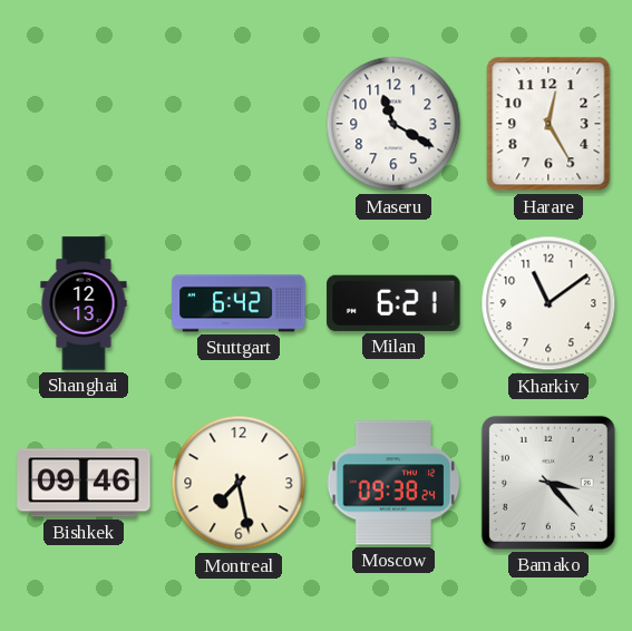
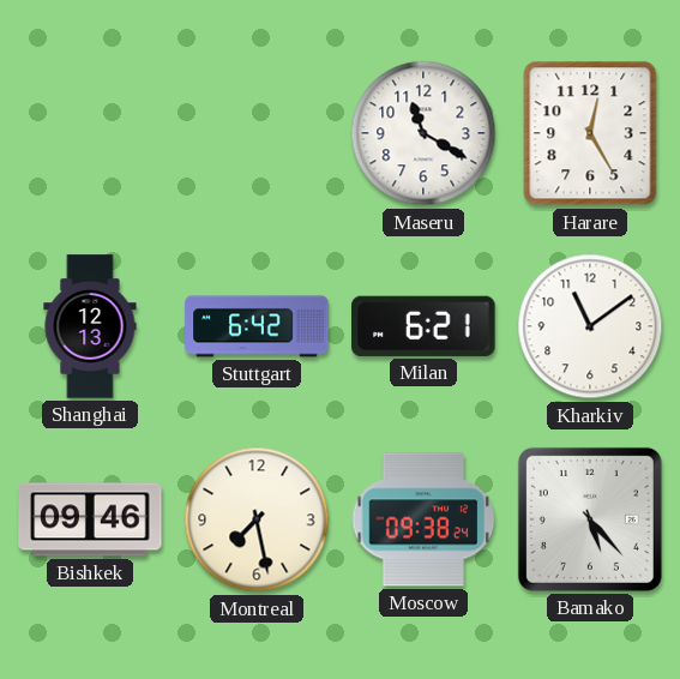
Bamako: 3:23 -> 5:23 (590, 519)
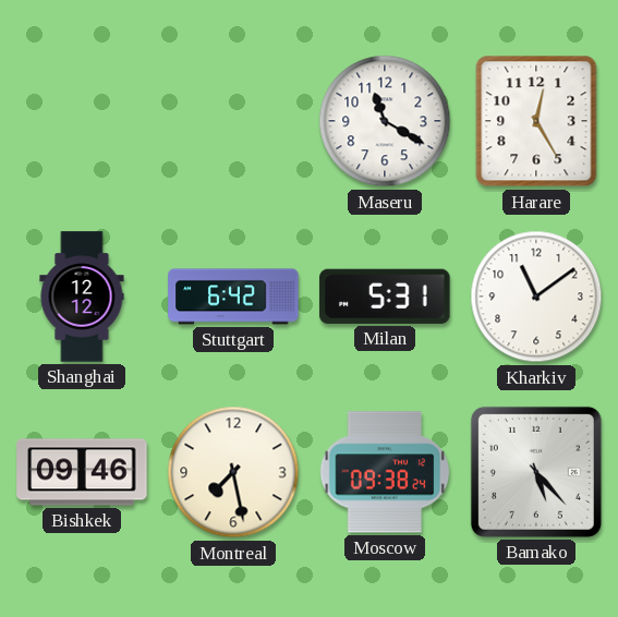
Shanghai: 12:13 -> 12:12 (82, 297)
Milan: 6:21 -> 5:31 (385, 297)
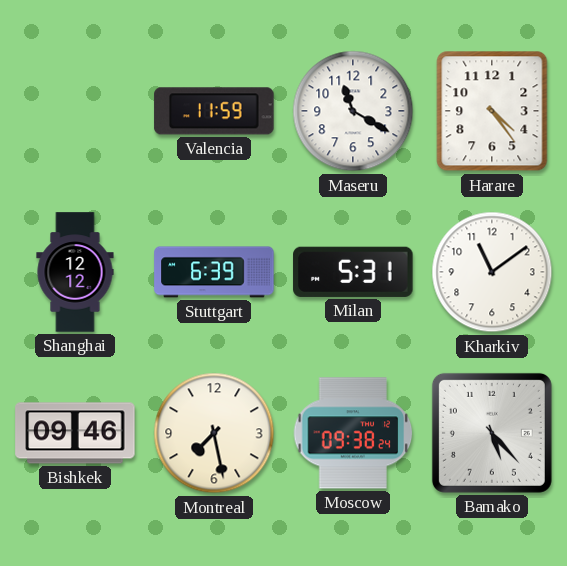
Valencia: none -> 11:59 (214, 111)
Harare: 12:25 -> 4:24 (492, 111)
Stuttgart: 6:42 -> 6:39 (214, 272)
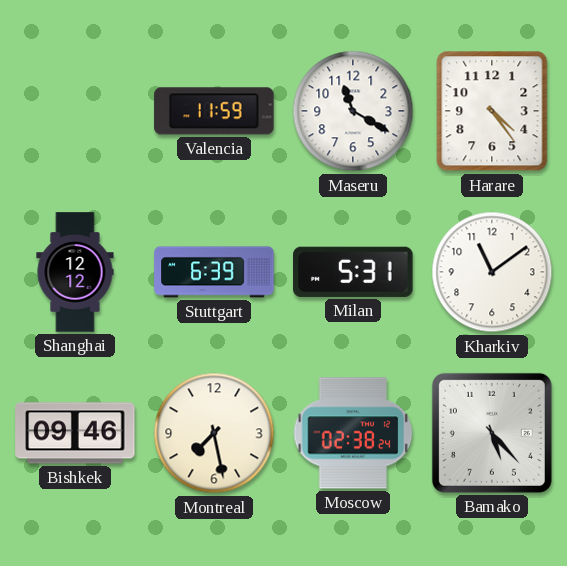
Moscow: 09:38 -> 02:38 (353, 433)
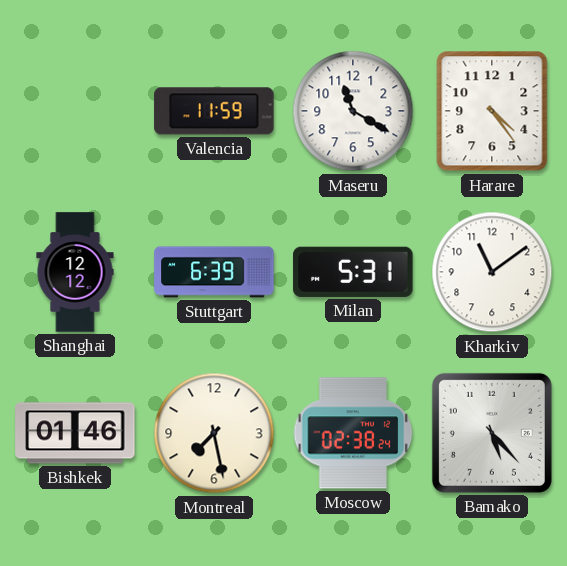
Bishkek: 09:46 -> 01:46 (75, 433)
